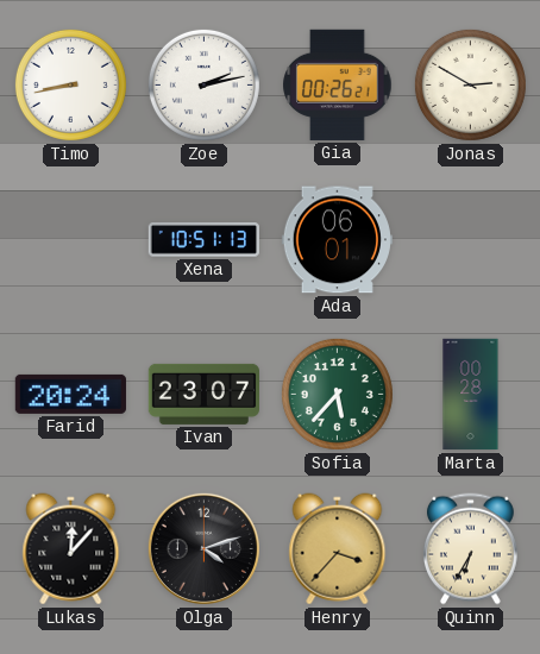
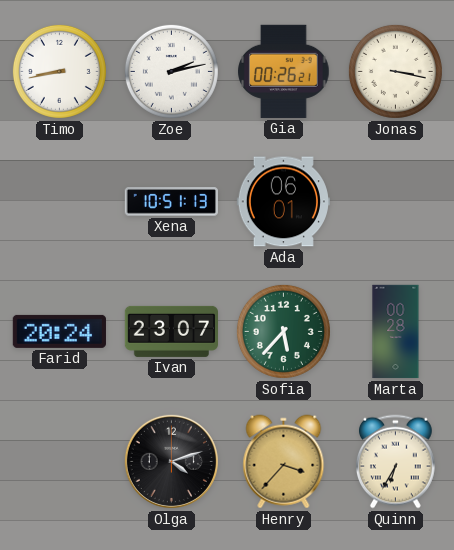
Jonas: 2:50 -> 3:17 (395, 71)
Lukas: 12:07 -> none (71, 549)
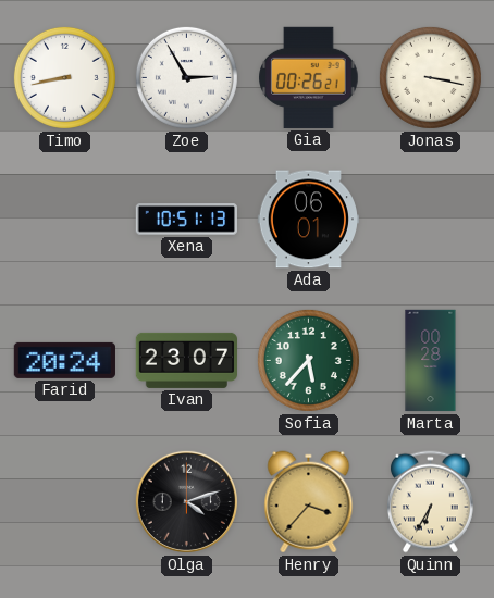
Zoe: 2:13 -> 2:55 (186, 77)
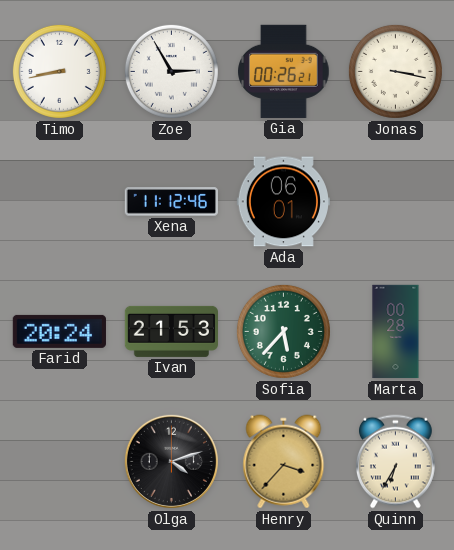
Xena: 10:51 -> 11:12 (171, 202)
Ivan: 23:07 -> 21:53 (171, 331)
